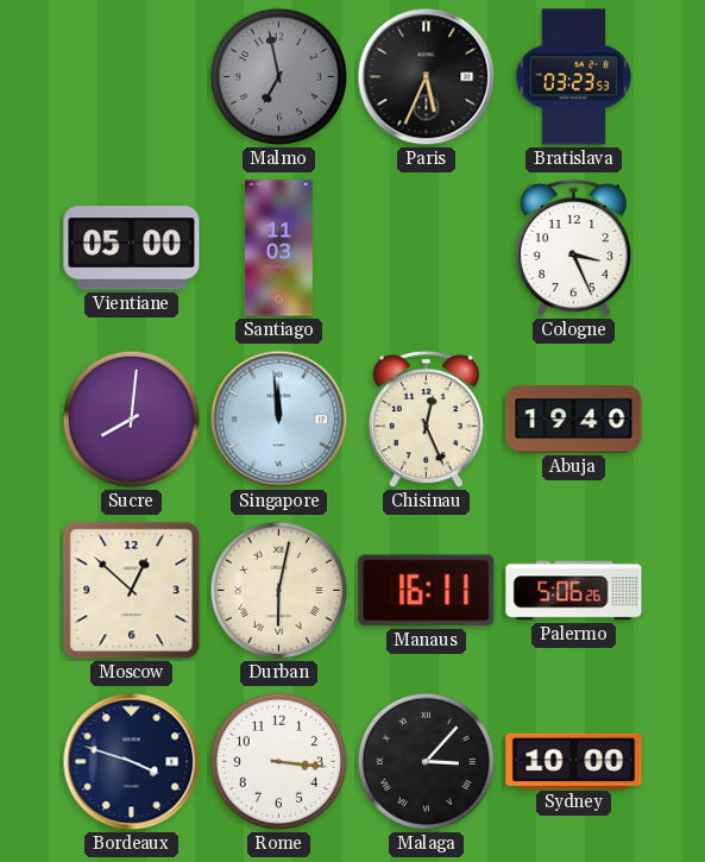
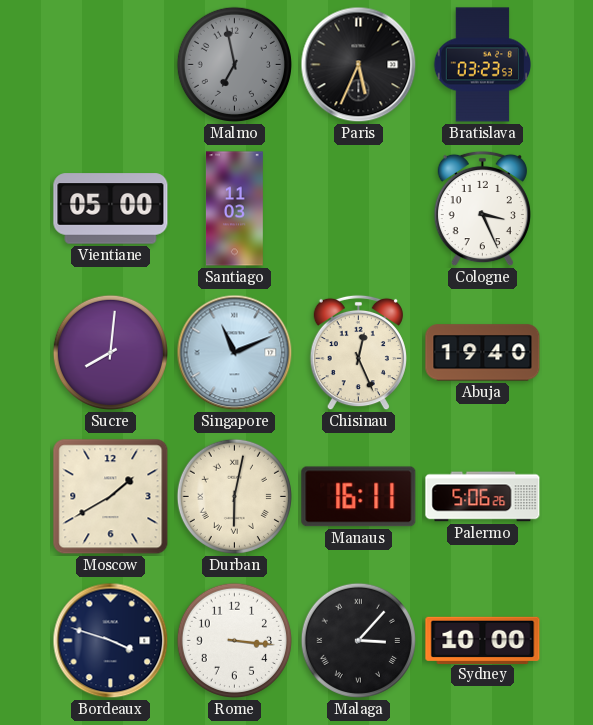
Singapore: 11:59 -> 11:11 (235, 353)
Moscow: 12:52 -> 1:40 (111, 497)
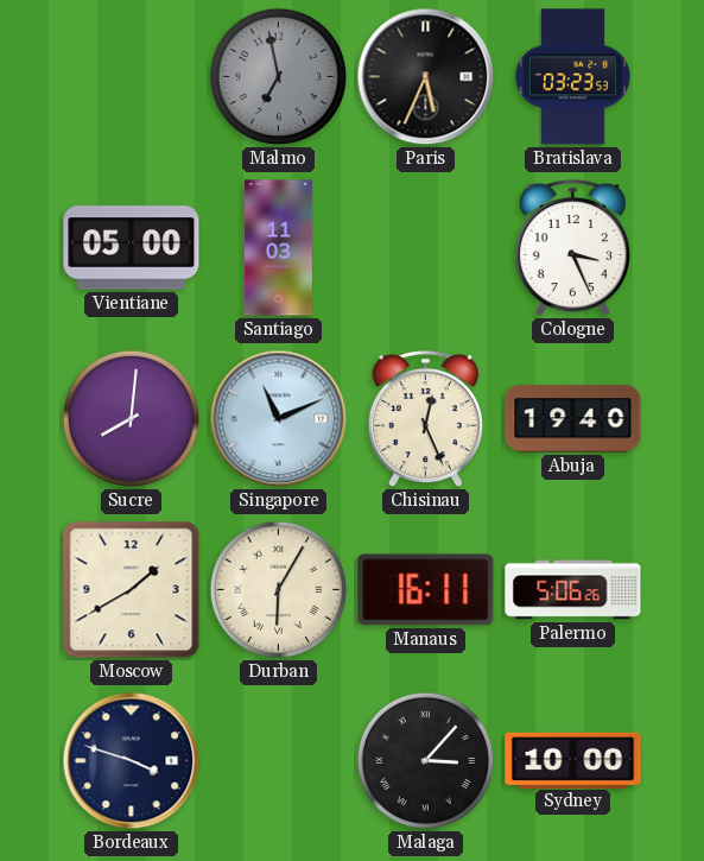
Durban: 6:02 -> 6:05 (278, 589)
Rome: 3:16 -> none (234, 640)
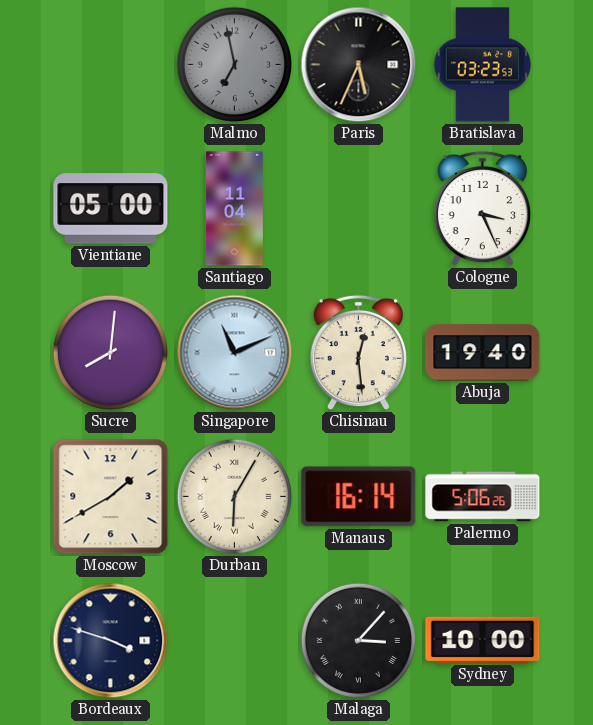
Santiago: 11:03 -> 11:04 (234, 209)
Chisinau: 12:26 -> 12:29 (358, 353)
Manaus: 16:11 -> 16:14 (359, 497)
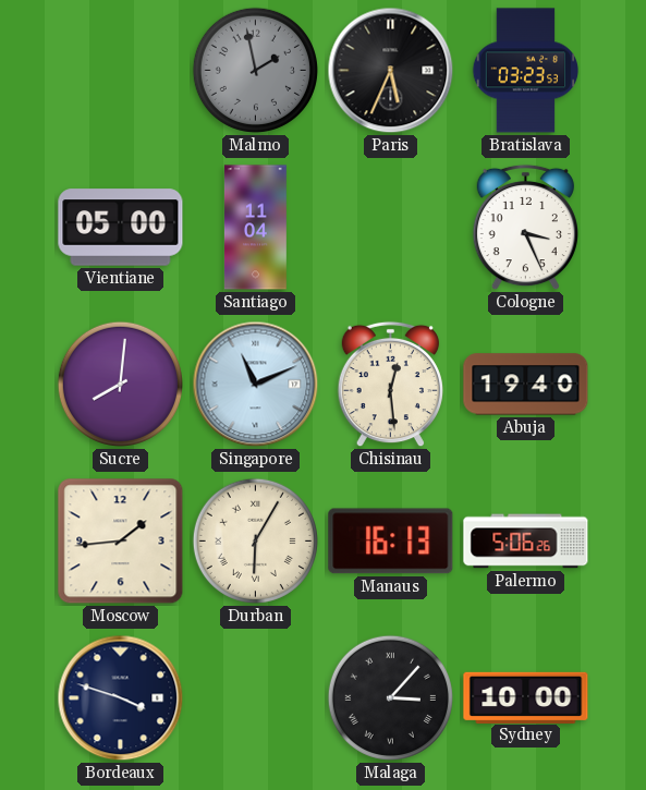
Malmo: 6:58 -> 1:58 (255, 70)
Moscow: 1:40 -> 1:44 (121, 542)
Manaus: 16:14 -> 16:13 (391, 542)
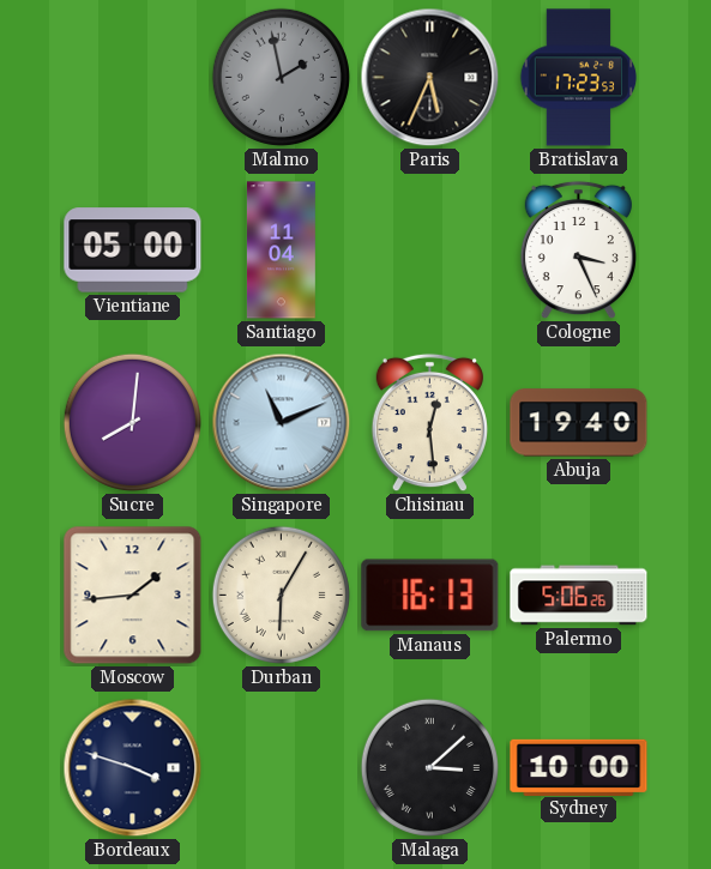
Bratislava: 03:23 -> 17:23 (579, 78)
Malaga: 3:07 -> 3:08 (429, 767)
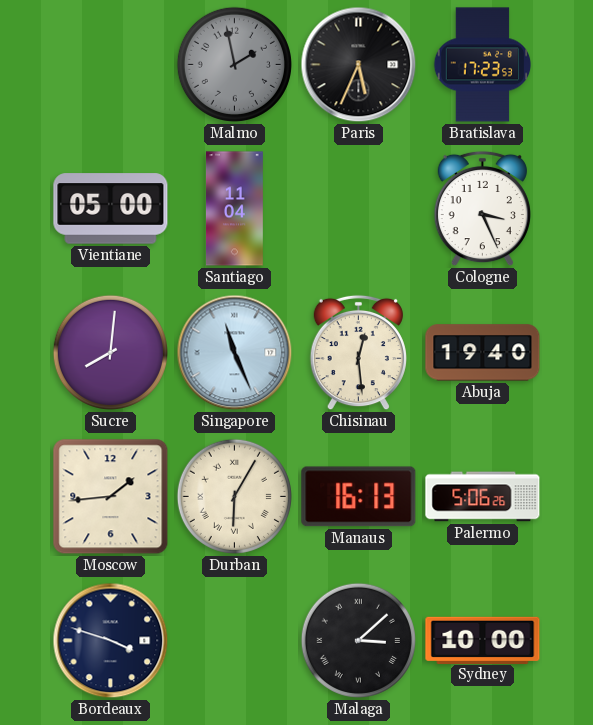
Singapore: 11:11 -> 11:26 (235, 353)
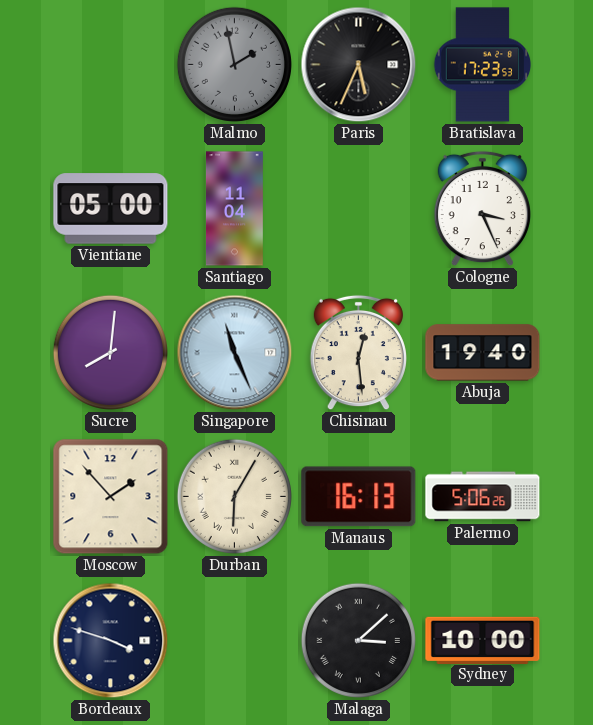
Moscow: 1:44 -> 1:53 (111, 497)
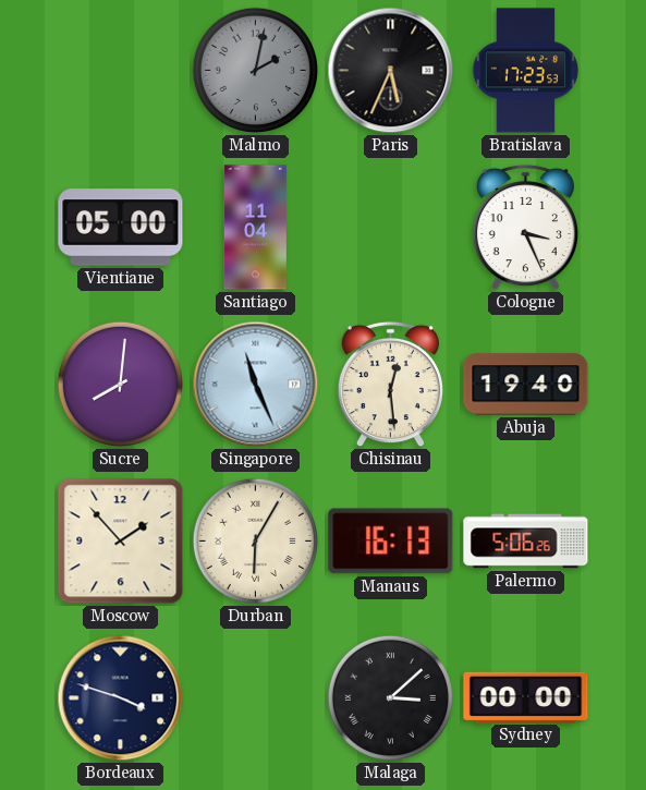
Malmo: 1:58 -> 2:02 (255, 70)
Sydney: 10:00 -> 00:00 (526, 697)
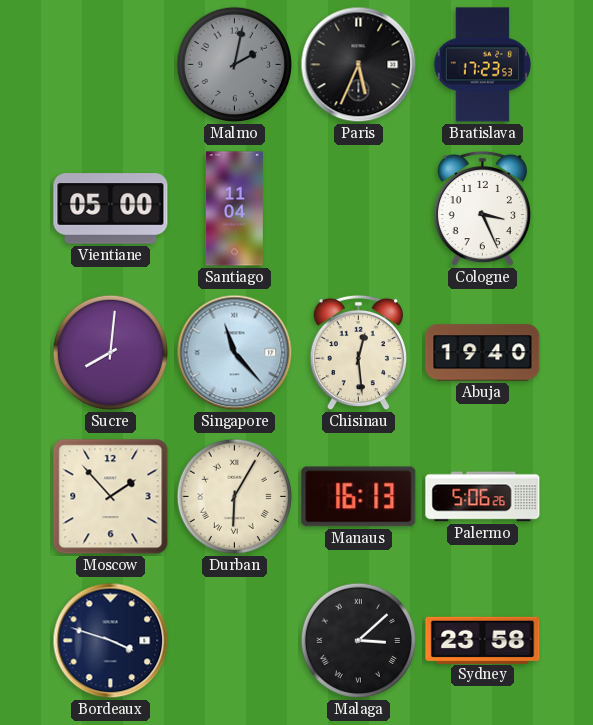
Singapore: 11:26 -> 11:23 (235, 353)
Sydney: 00:00 -> 23:58 (483, 640)
